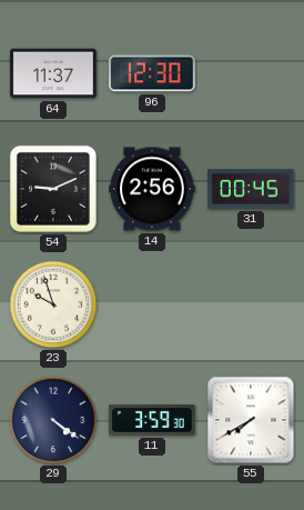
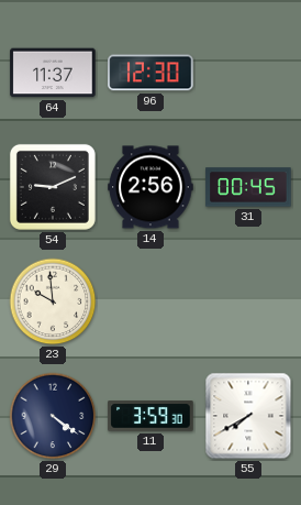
23: 9:57 -> 9:59 (53, 301)
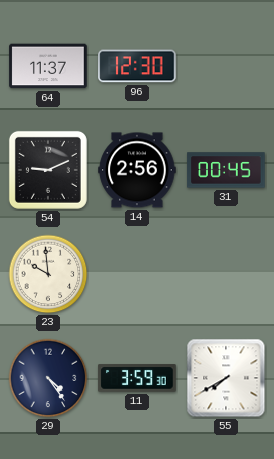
29: 4:21 -> 4:24 (48, 378)
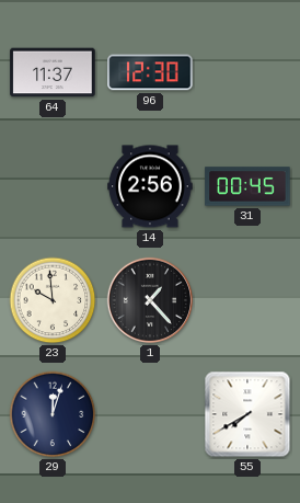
54: 9:11 -> none (48, 170)
1: none -> 1:23 (150, 300)
29: 4:24 -> 12:03 (53, 414)
11: 3:59 -> none (137, 378)
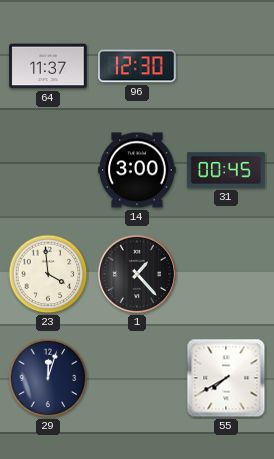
14: 2:56 -> 3:00 (137, 170)
23: 9:59 -> 3:59 (48, 274)
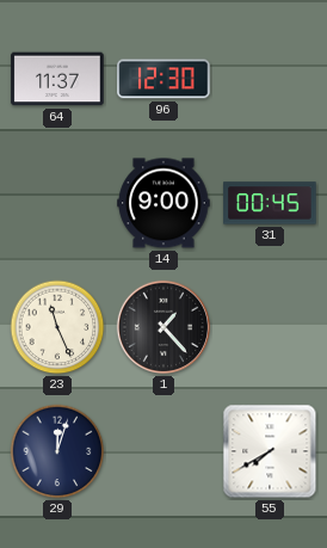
14: 3:00 -> 9:00 (163, 203)
23: 3:59 -> 11:26 (57, 327)
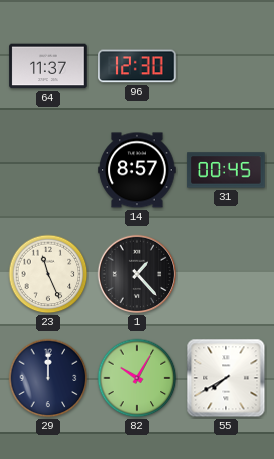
14: 9:00 -> 8:57 (137, 170)
29: 12:03 -> 12:00 (48, 378)
82: none -> 10:05 (137, 378)
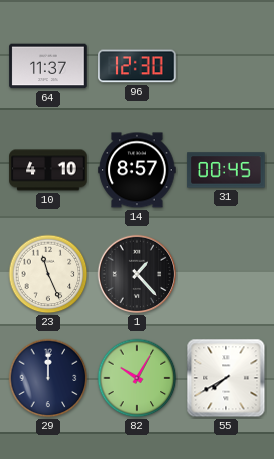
10: none -> 4:10 (48, 170)
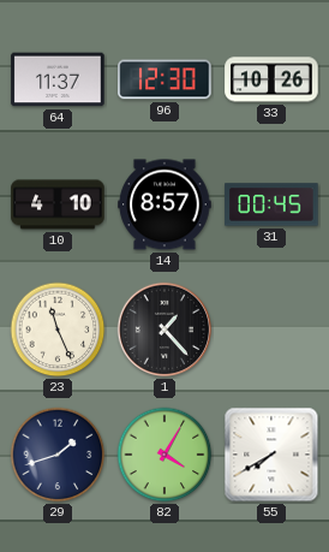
33: none -> 10:26 (271, 79)
29: 12:00 -> 1:42 (58, 455)
82: 10:05 -> 4:05 (164, 455)
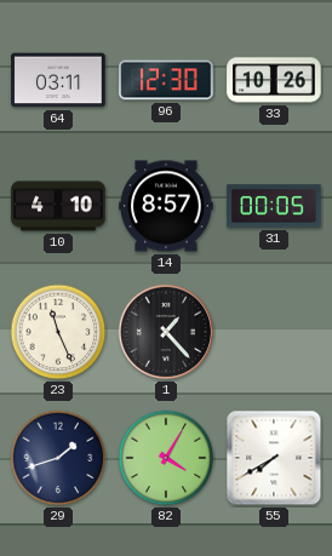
64: 11:37 -> 03:11 (58, 80)
31: 00:45 -> 00:05 (274, 206)
